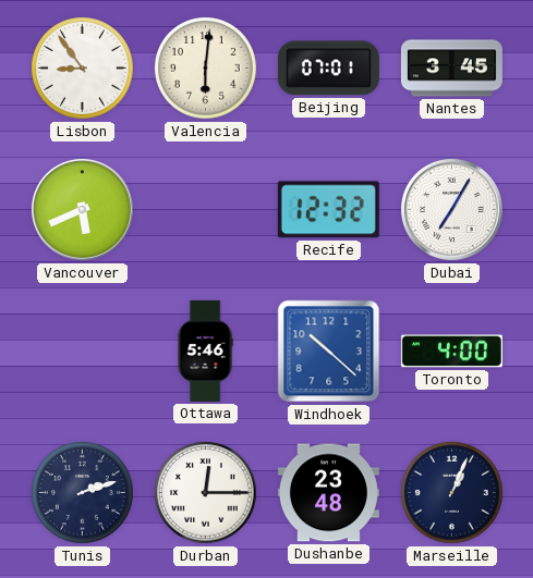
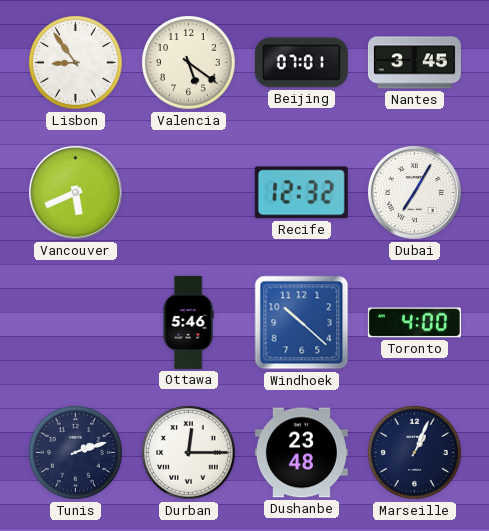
Valencia: 6:01 -> 5:21 (189, 63)
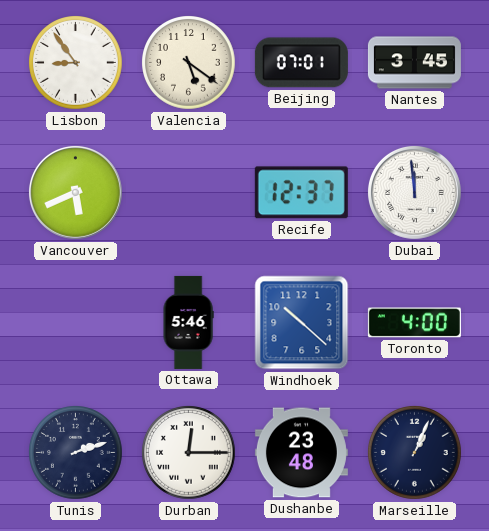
Recife: 12:32 -> 12:37 (301, 193)
Dubai: 7:05 -> 11:59 (414, 192)
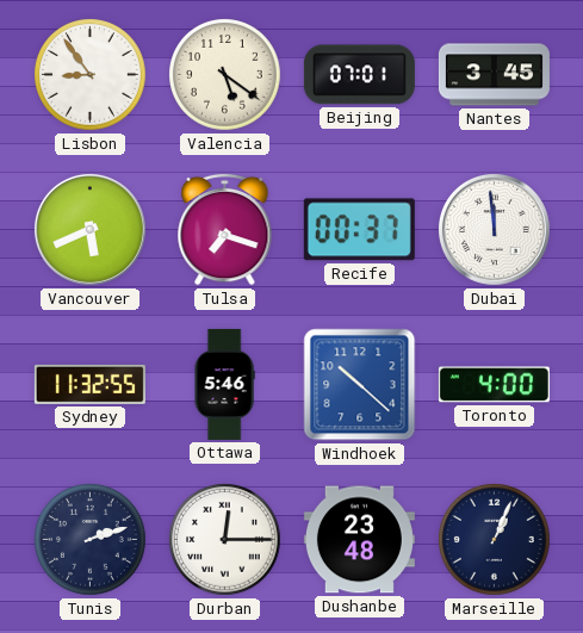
Tulsa: none -> 7:18 (225, 229)
Recife: 12:37 -> 00:37 (359, 230)
Sydney: none -> 11:32 (89, 384)
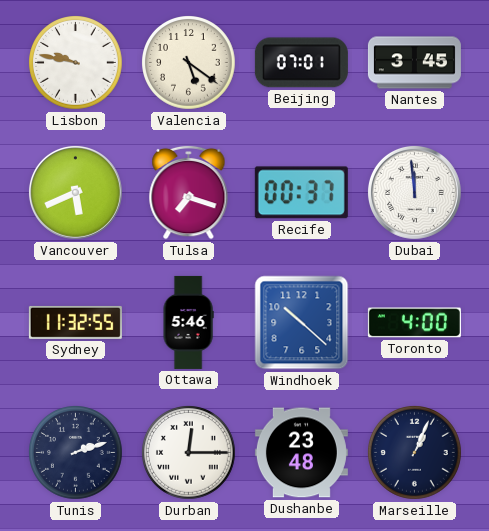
Lisbon: 8:54 -> 9:47 (76, 63)
